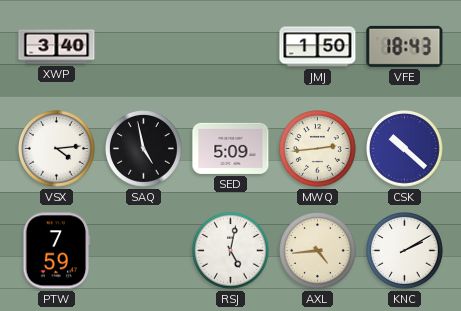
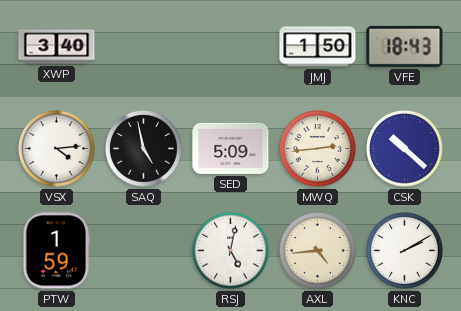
PTW: 7:59 -> 1:59 (57, 251)
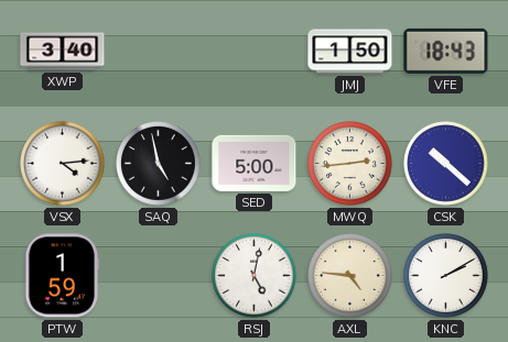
SED: 5:09 -> 5:00 (255, 163)
AXL: 4:44 -> 4:46 (350, 276)
